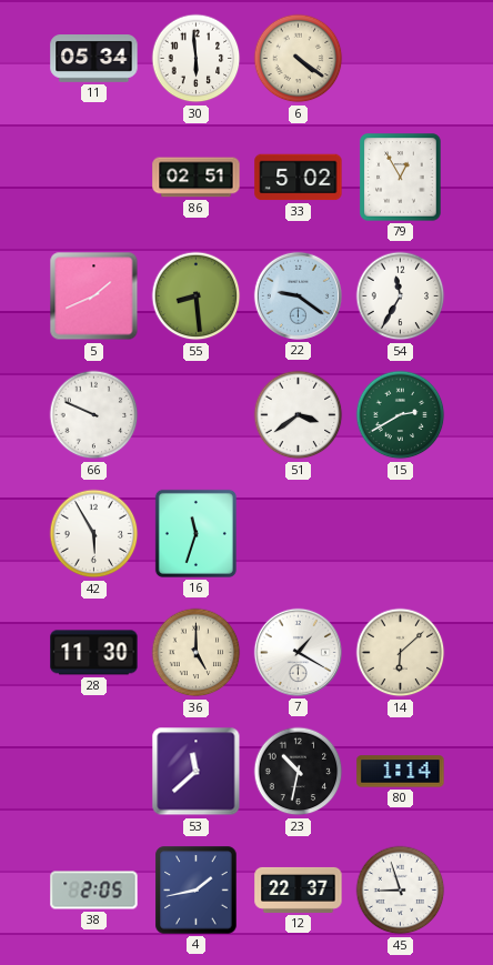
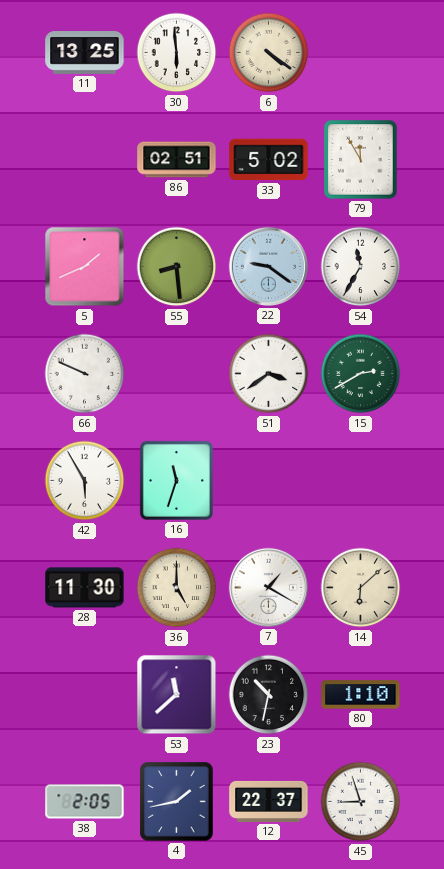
11: 05:34 -> 13:25 (85, 53)
79: 12:55 -> 11:55 (361, 160)
80: 1:14 -> 1:10 (361, 695)
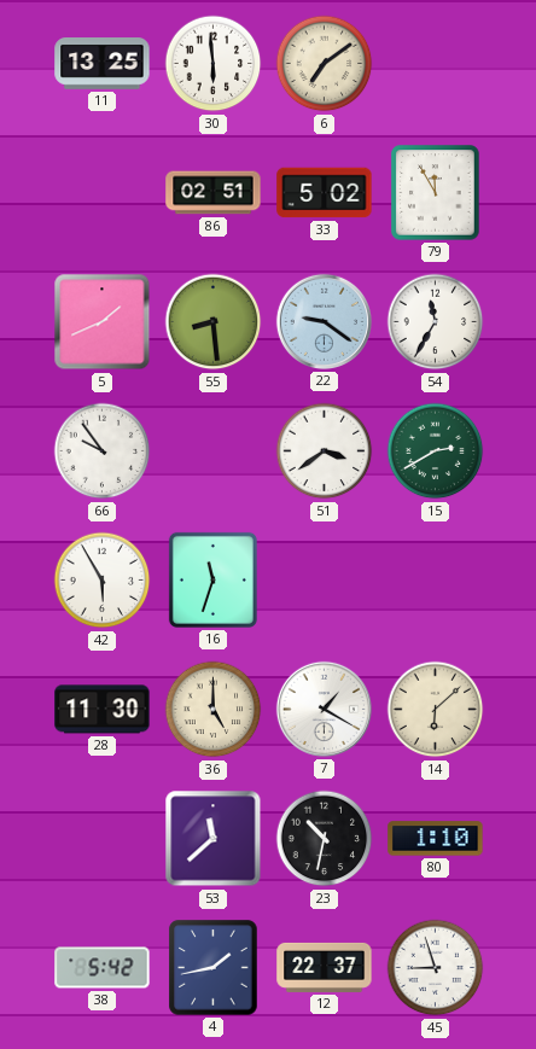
6: 4:21 -> 7:09 (325, 64)
66: 9:49 -> 9:54 (103, 451)
38: 2:05 -> 5:42 (103, 968)
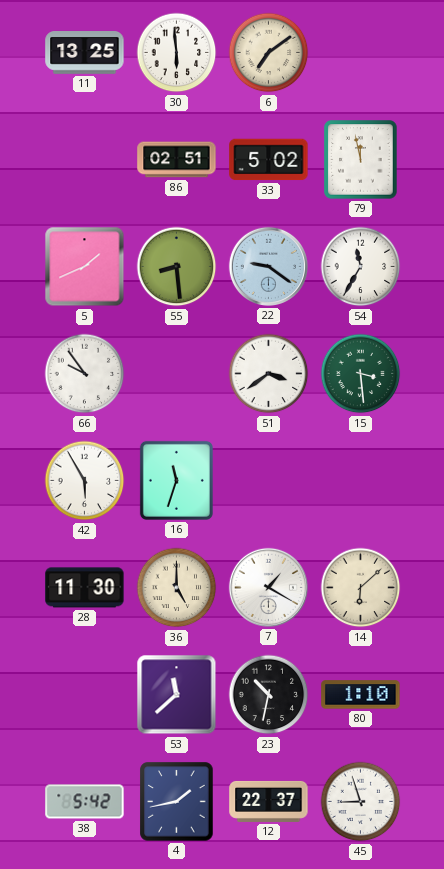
79: 11:55 -> 11:58 (361, 160)
15: 2:40 -> 3:29 (361, 374)
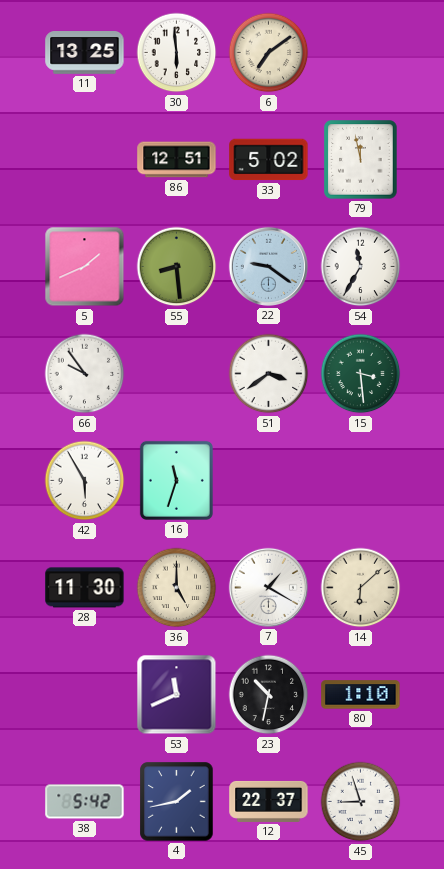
86: 02:51 -> 12:51 (177, 160)
53: 11:38 -> 11:41 (177, 695)
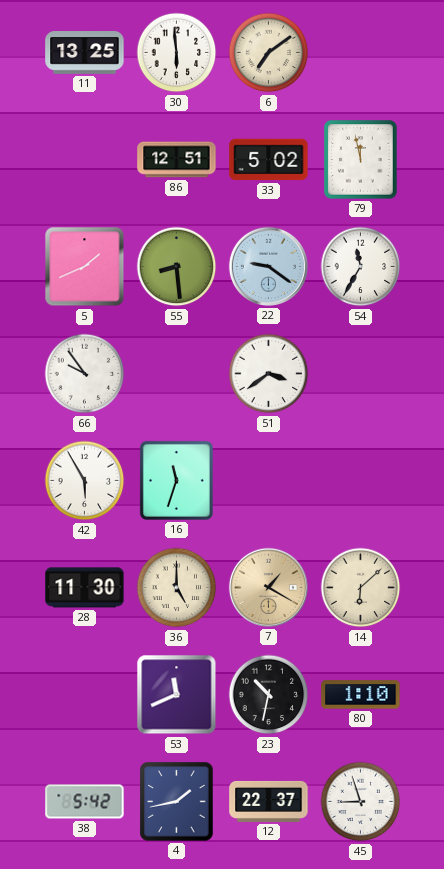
15: 3:29 -> none (361, 374)
7 dial: white -> champagne (268, 587)
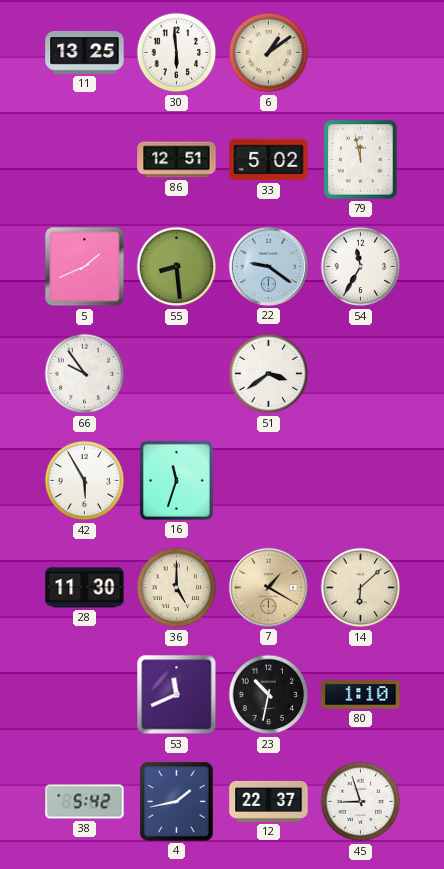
6: 7:09 -> 1:09 (269, 53)
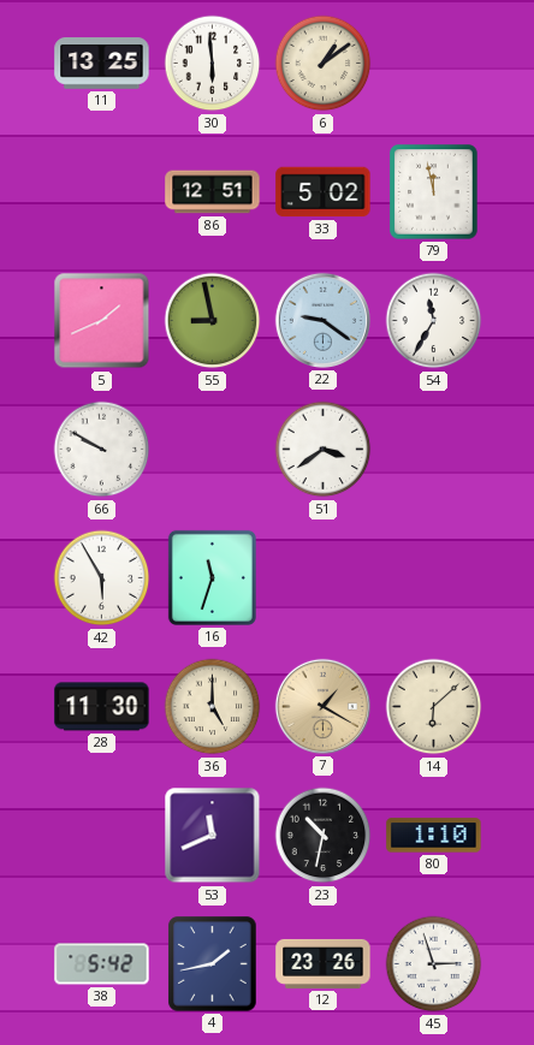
55: 8:29 -> 8:58 (213, 321)
66: 9:54 -> 9:50 (102, 450)
12: 22:37 -> 23:26 (324, 963)
45: 8:57 -> 2:57 (434, 964)
